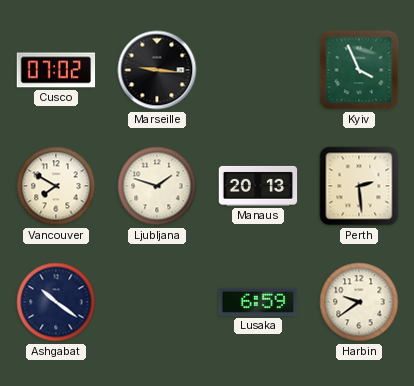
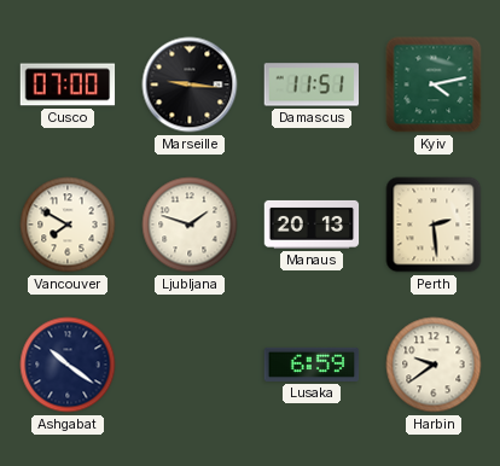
Cusco: 07:02 -> 07:00 (68, 85)
Damascus: none -> 11:51 (310, 85)
Kyiv: 3:56 -> 4:13 (434, 85)
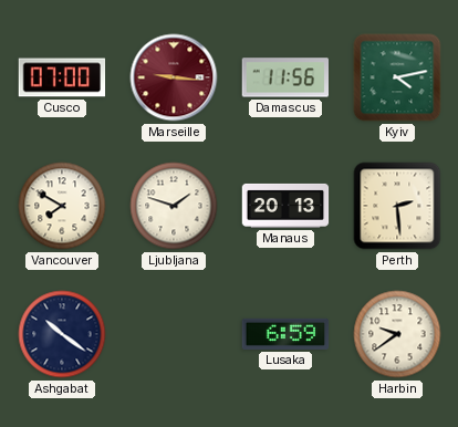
Marseille dial: black -> burgundy (174, 77)
Damascus: 11:51 -> 11:56 (284, 77)
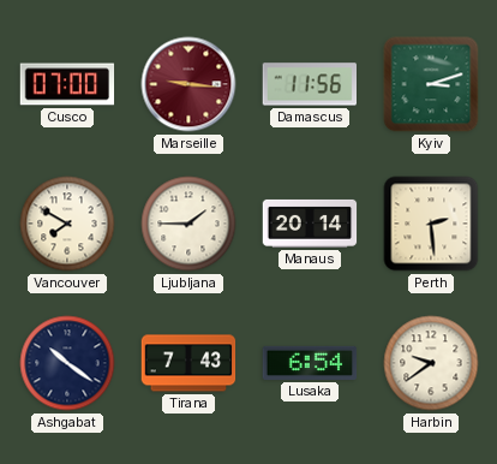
Kyiv: 4:13 -> 3:12 (431, 84)
Ljubljana: 1:48 -> 1:45 (188, 224)
Manaus: 20:13 -> 20:14 (310, 224)
Tirana: none -> 7:43 (188, 363)
Lusaka: 6:59 -> 6:54 (310, 363)
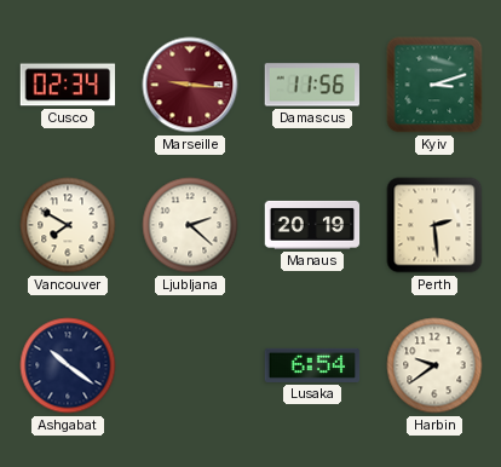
Cusco: 07:00 -> 02:34 (68, 85)
Ljubljana: 1:45 -> 2:22 (190, 225)
Manaus: 20:14 -> 20:19 (312, 225)
Tirana: 7:43 -> none (188, 363)
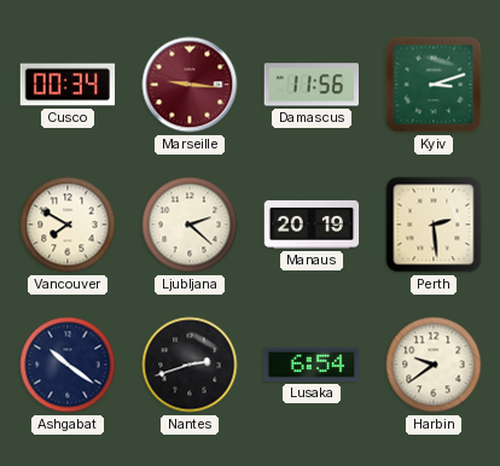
Cusco: 02:34 -> 00:34 (68, 85)
Nantes: none -> 2:42 (190, 365)
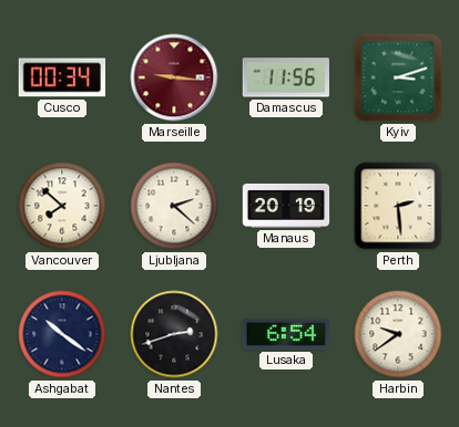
Vancouver: 7:50 -> 7:52 (62, 206)
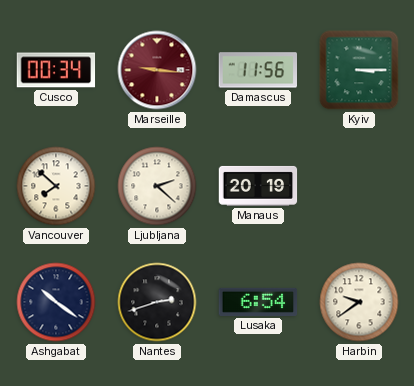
Kyiv: 3:12 -> 3:15 (359, 70)
Perth: 2:29 -> none (398, 206)
